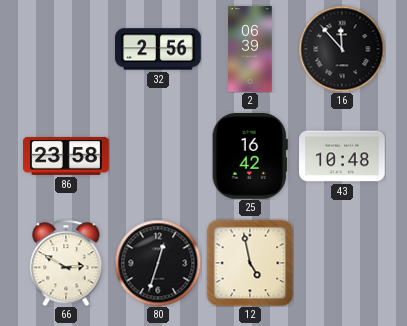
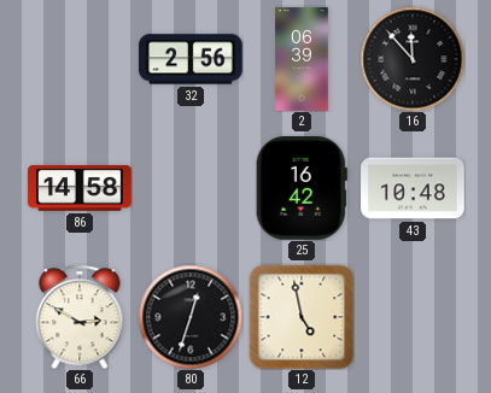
86: 23:58 -> 14:58 (80, 188)
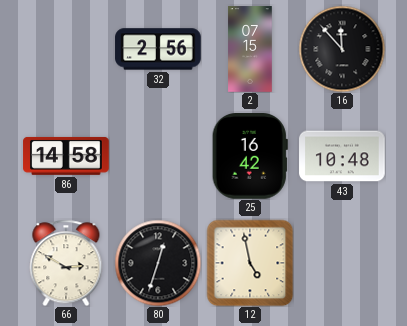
2: 06:39 -> 07:15 (250, 49)
